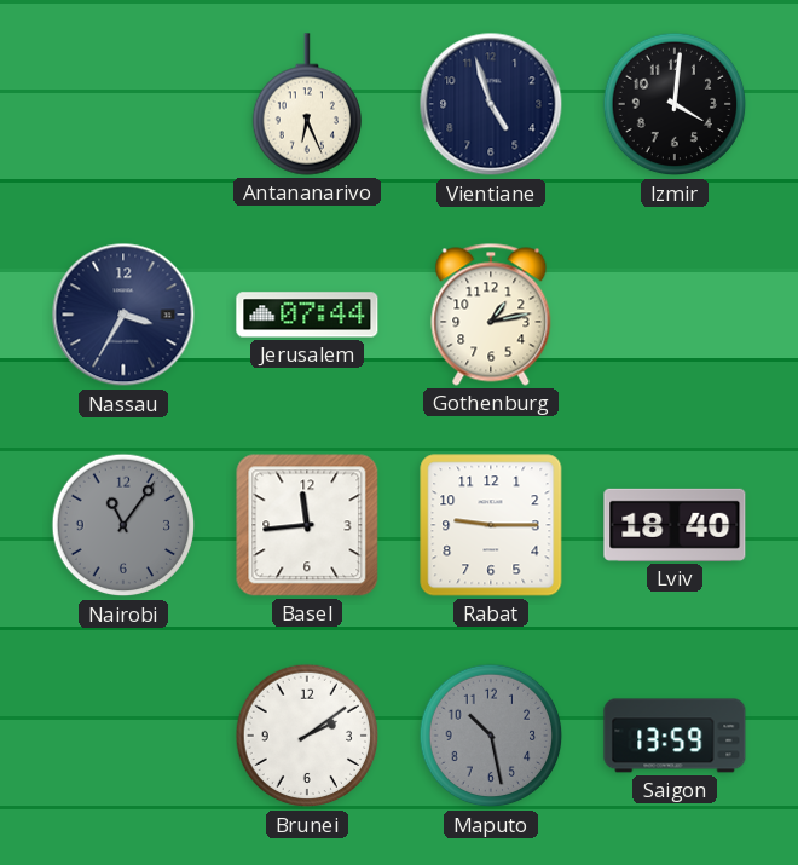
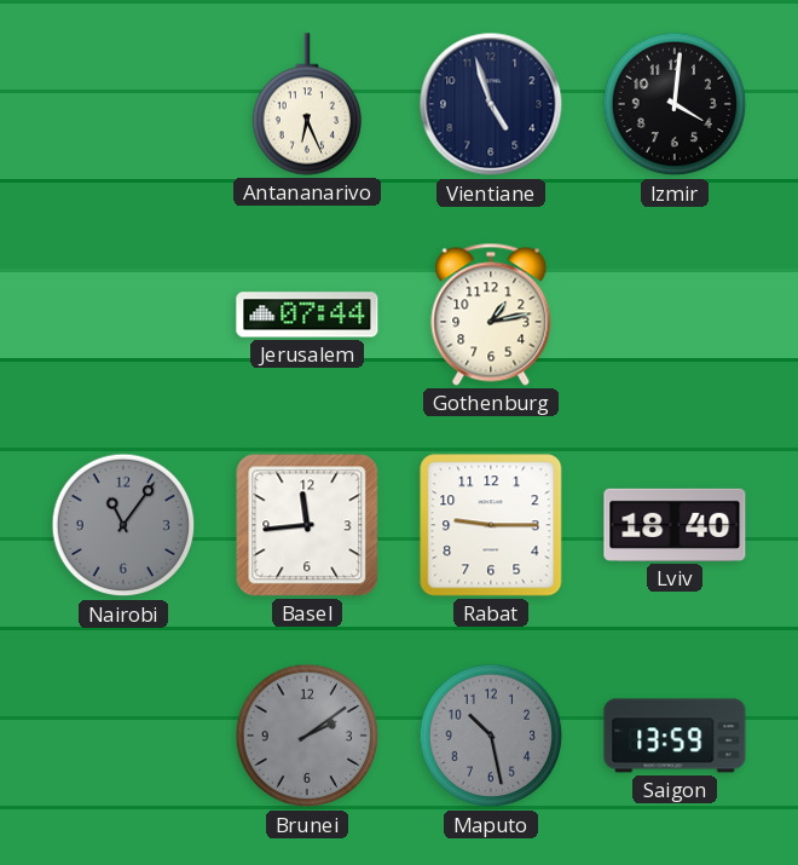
Nassau: 3:35 -> none (123, 315)
Brunei dial: white -> grey (307, 736)
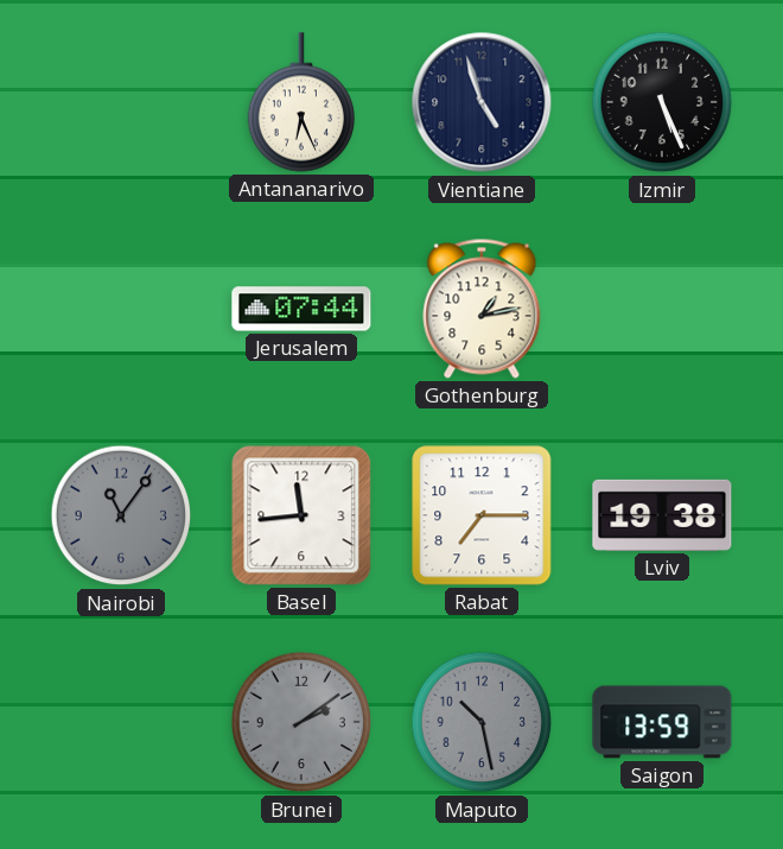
Izmir: 4:01 -> 5:26 (662, 102)
Rabat: 9:15 -> 7:15 (482, 515)
Lviv: 18:40 -> 19:38 (662, 515)
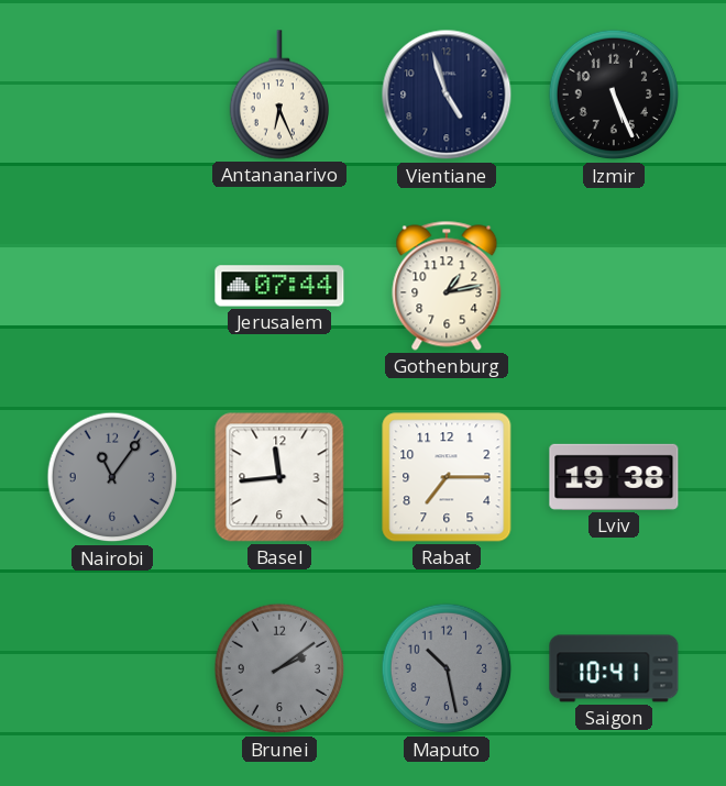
Saigon: 13:59 -> 10:41 (614, 668)
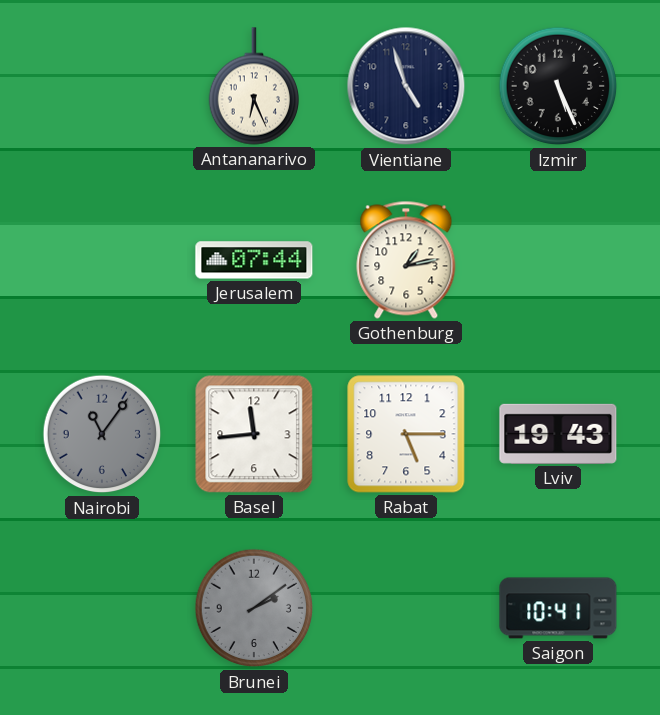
Rabat: 7:15 -> 5:15 (406, 434)
Lviv: 19:38 -> 19:43 (558, 434)
Maputo: 10:28 -> none (447, 668)
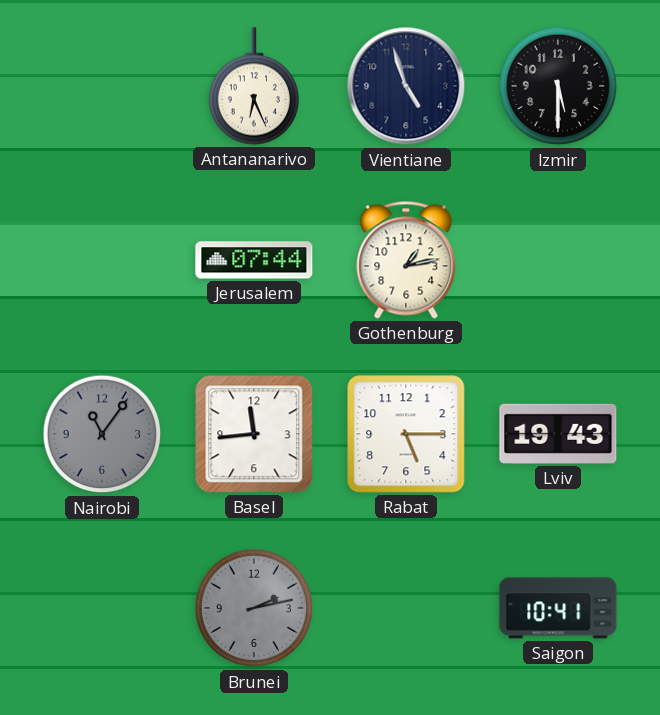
Izmir: 5:26 -> 5:30 (558, 86)
Brunei: 2:09 -> 2:13 (254, 608)
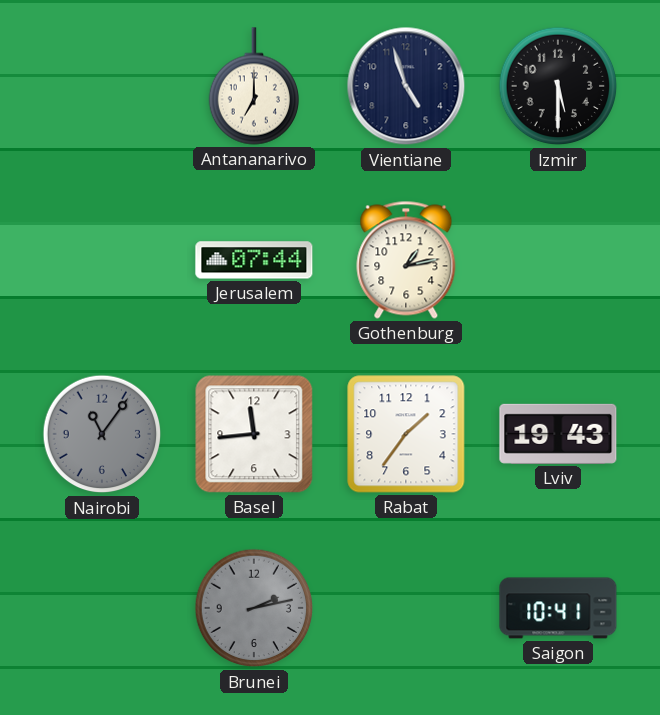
Antananarivo: 6:26 -> 7:00 (253, 86)
Rabat: 5:15 -> 1:36 (406, 434)
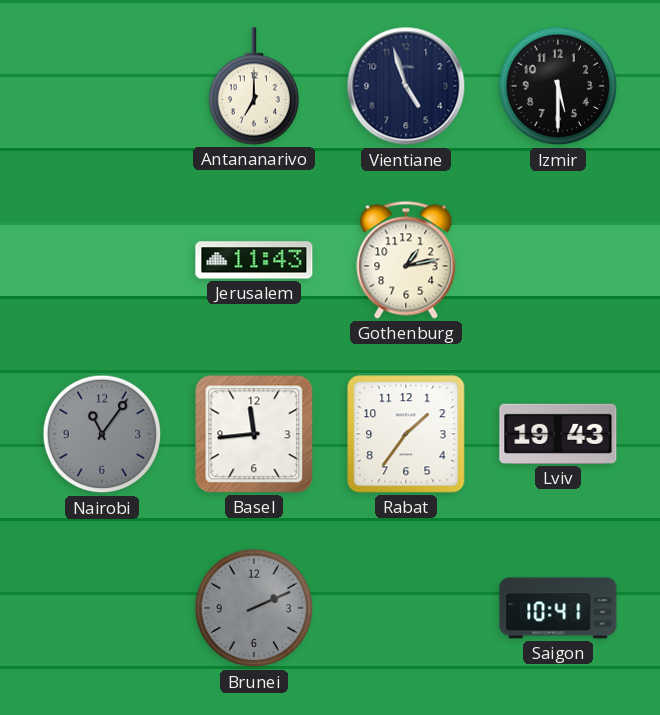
Jerusalem: 07:44 -> 11:43 (254, 260)
Brunei: 2:13 -> 2:11 (254, 608)
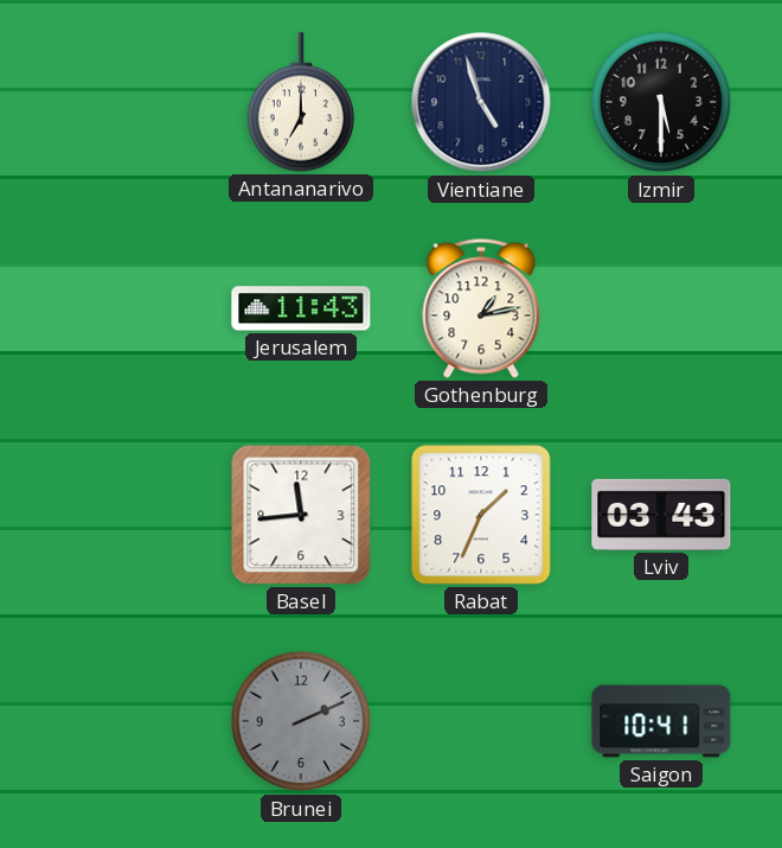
Nairobi: 11:06 -> none (102, 434)
Rabat: 1:36 -> 1:34 (481, 515)
Lviv: 19:43 -> 03:43 (661, 515)
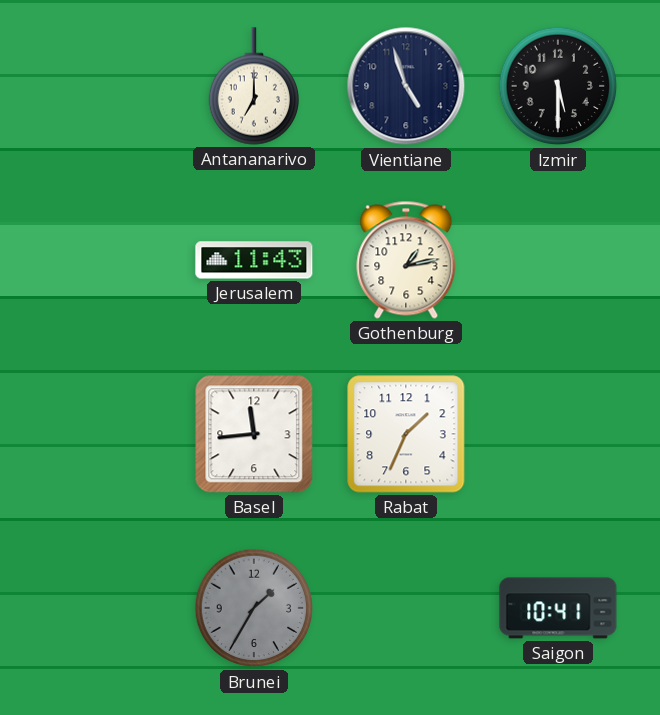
Lviv: 03:43 -> none (661, 515)
Brunei: 2:11 -> 1:35 (254, 608)
